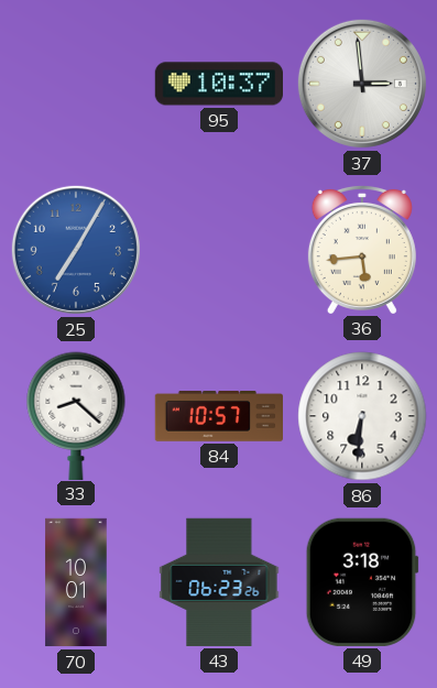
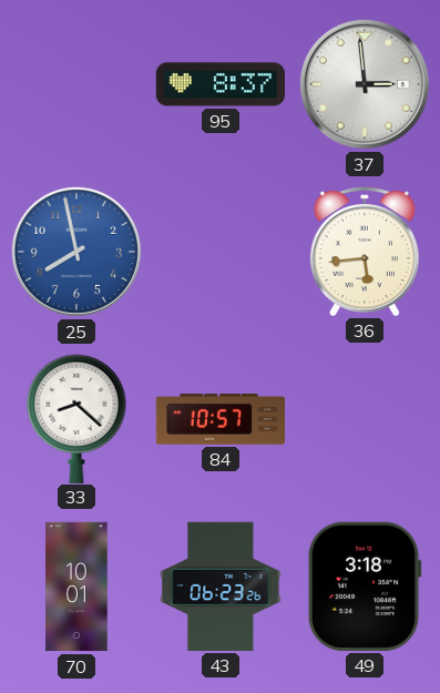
95: 10:37 -> 8:37 (219, 84)
25: 7:05 -> 7:58 (76, 252)
86: 6:31 -> none (362, 416)
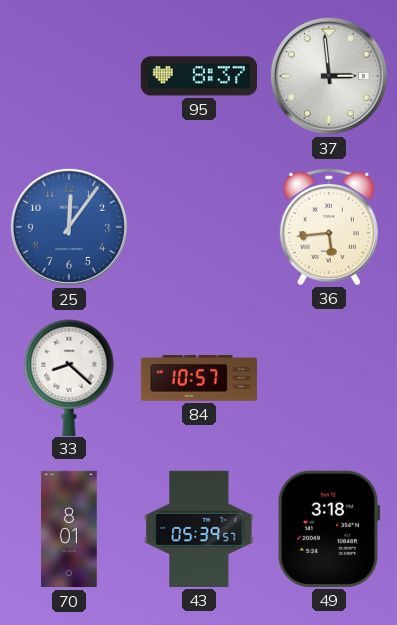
25: 7:58 -> 12:06 (69, 227)
70: 10:01 -> 8:01 (69, 529)
43: 06:23 -> 05:39 (199, 529)
